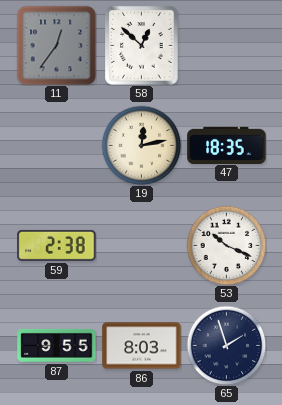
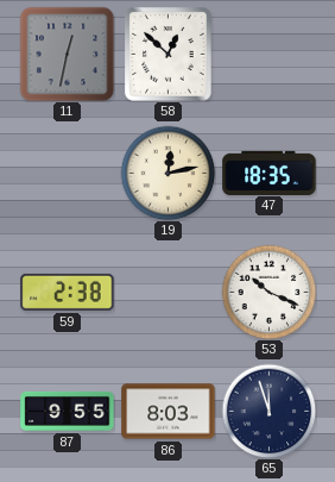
11: 12:36 -> 12:32 (67, 54)
65: 1:57 -> 11:57 (268, 411)
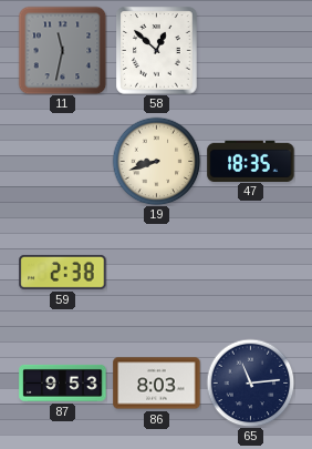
11: 12:32 -> 11:32 (62, 50)
19: 12:13 -> 8:42 (156, 161)
53: 10:19 -> none (268, 292)
87: 9:55 -> 9:53 (63, 382)
65: 11:57 -> 11:14 (250, 382)
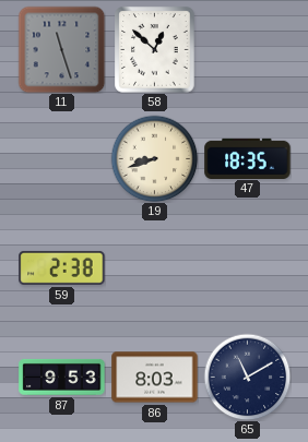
11: 11:32 -> 11:27 (61, 49)
65: 11:14 -> 11:10 (247, 377)
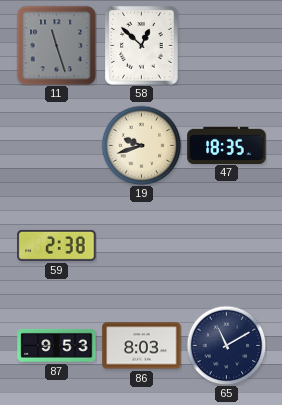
19: 8:42 -> 9:42 (141, 145)
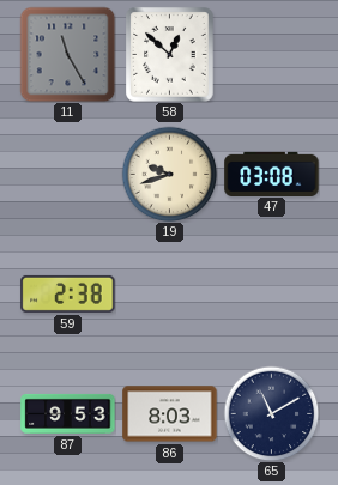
11: 11:27 -> 11:25 (67, 54)
47: 18:35 -> 03:08 (272, 174)
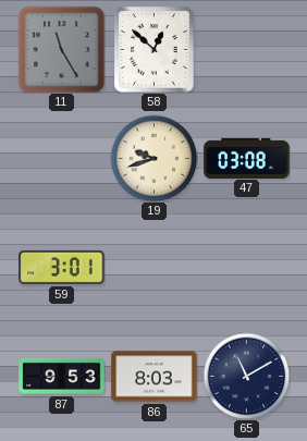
59: 2:38 -> 3:01 (62, 267)
